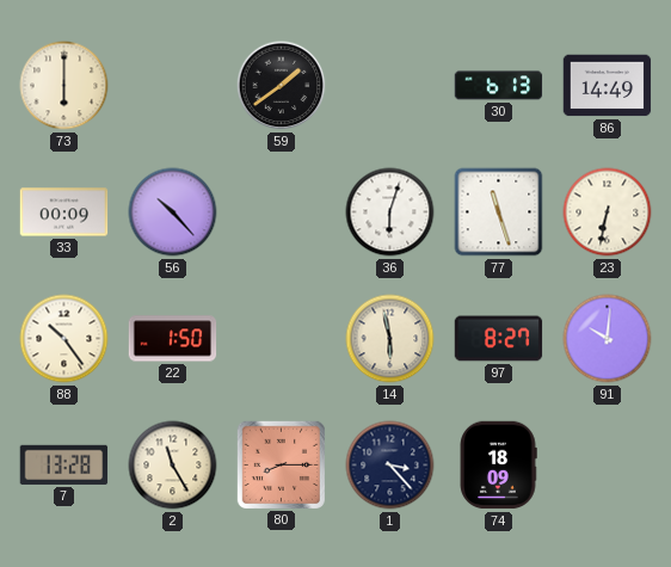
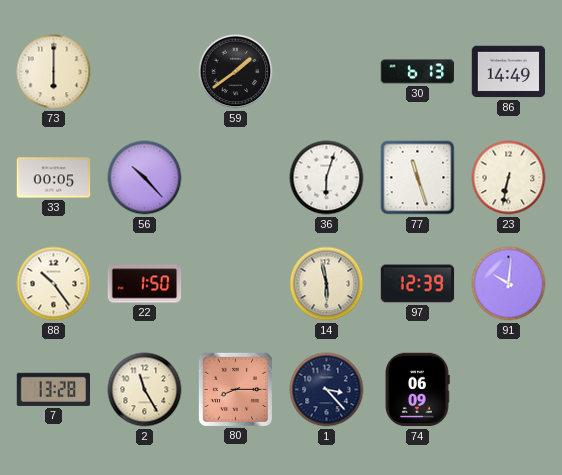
33: 00:09 -> 00:05 (54, 178)
97: 8:27 -> 12:39 (418, 284)
74: 18:09 -> 06:09 (417, 390)
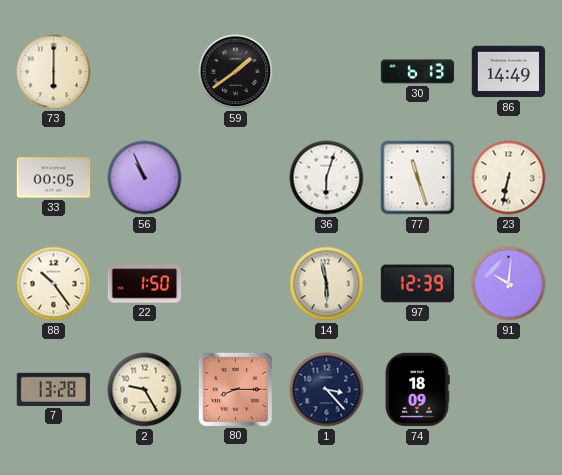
56: 10:23 -> 10:56 (145, 178)
2: 11:25 -> 9:25 (145, 390)
74: 06:09 -> 18:09 (417, 390)
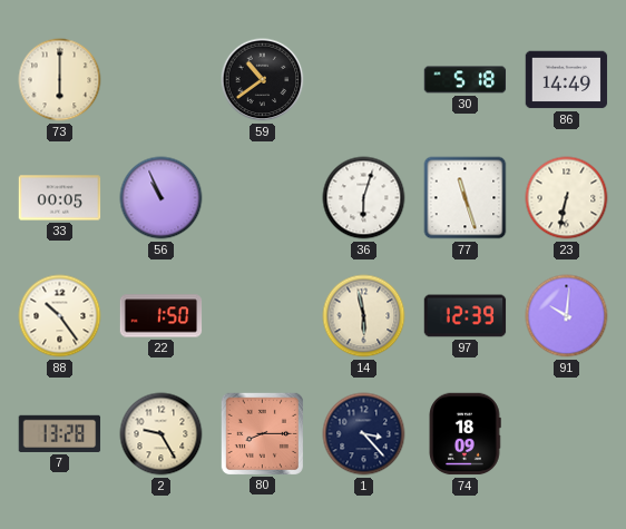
59: 1:39 -> 10:39 (263, 80)
30: 6:13 -> 5:18 (466, 80)
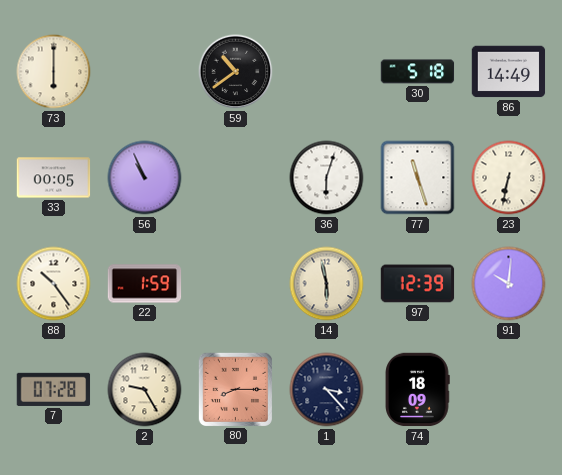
22: 1:50 -> 1:59 (145, 284)
7: 13:28 -> 07:28 (54, 389)
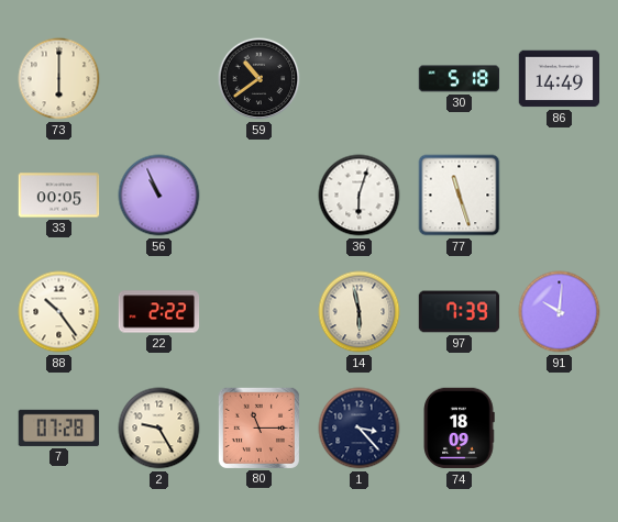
23: 6:32 -> none (509, 178)
22: 1:59 -> 2:22 (159, 312)
97: 12:39 -> 7:39 (460, 312)
80: 8:15 -> 11:15 (258, 427)
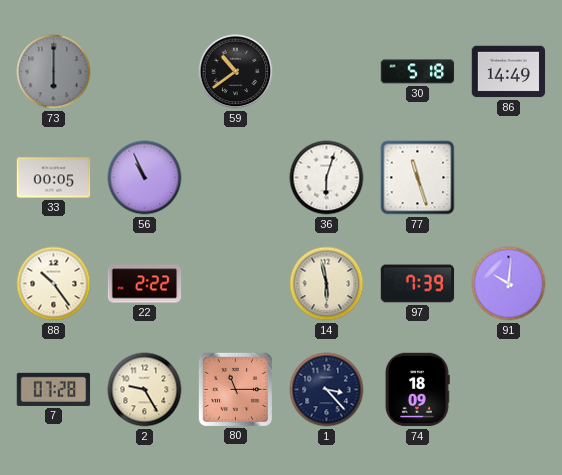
73 dial: cream -> grey (54, 72)
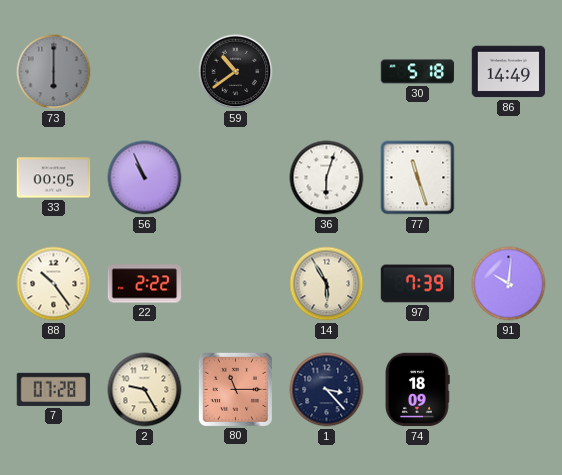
14: 5:58 -> 5:55 (327, 284)
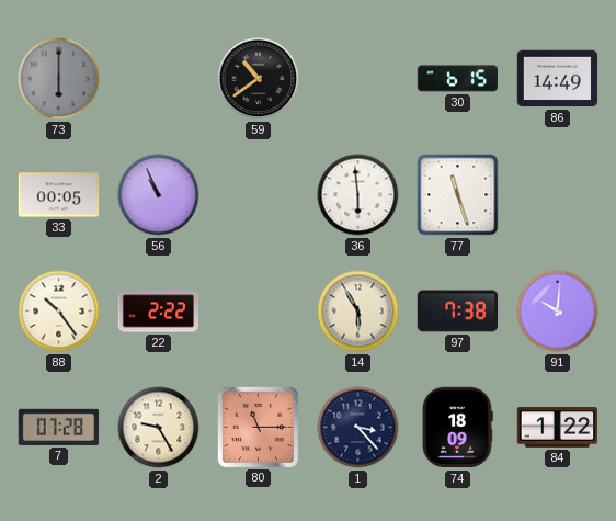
30: 5:18 -> 6:15 (458, 79)
36: 6:03 -> 5:59 (358, 195)
97: 7:39 -> 7:38 (458, 312)
84: none -> 1:22 (558, 428)
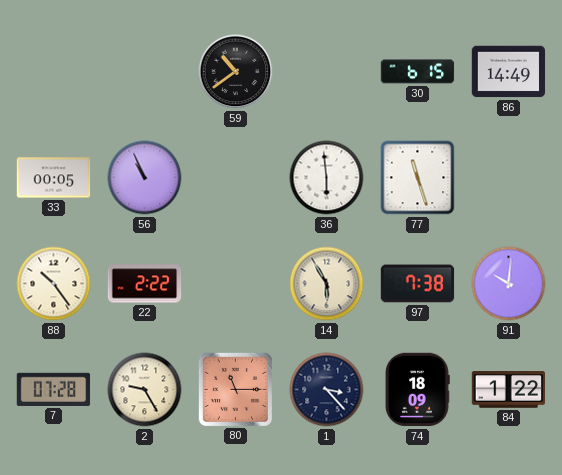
73: 6:00 -> none (59, 79)
